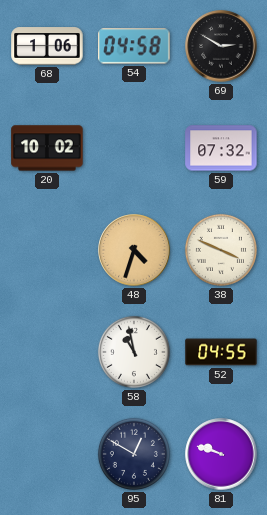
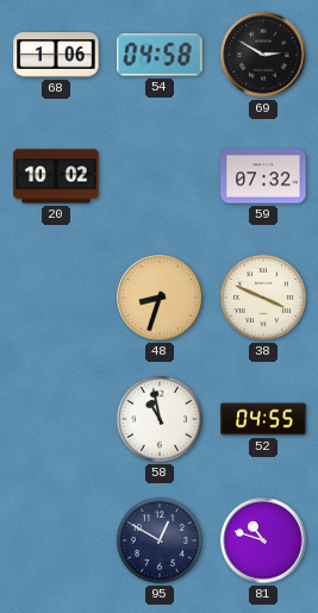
48: 4:33 -> 8:33 (160, 298)
81: 9:48 -> 10:48 (263, 540)
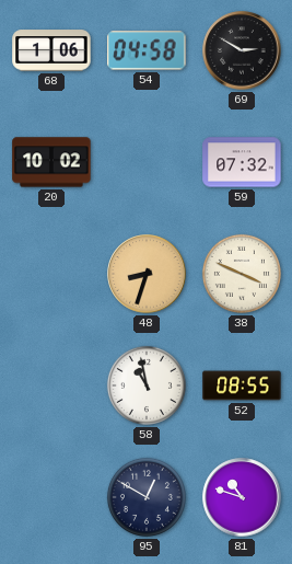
52: 04:55 -> 08:55 (242, 385)
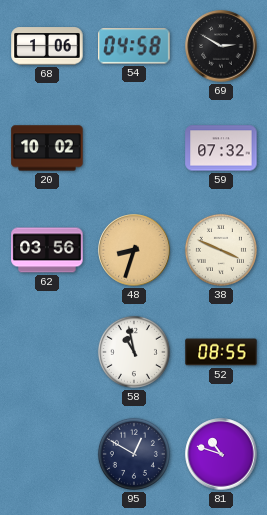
62: none -> 03:56 (47, 250)
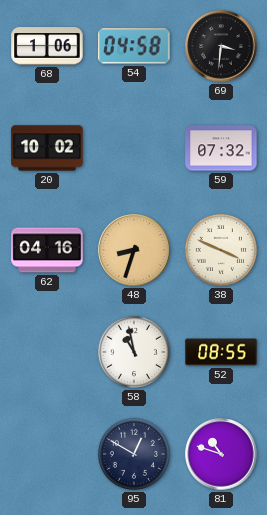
69: 2:50 -> 3:31 (221, 46)
62: 03:56 -> 04:16 (47, 250)
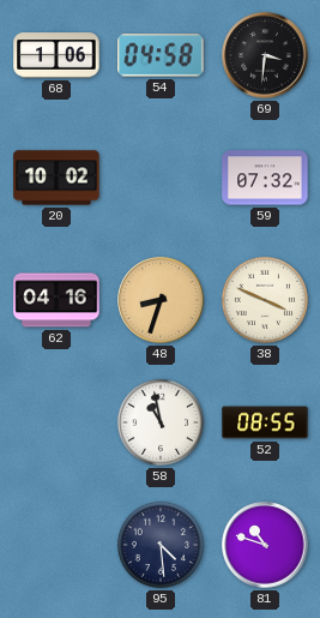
95: 12:50 -> 4:29 (161, 545)
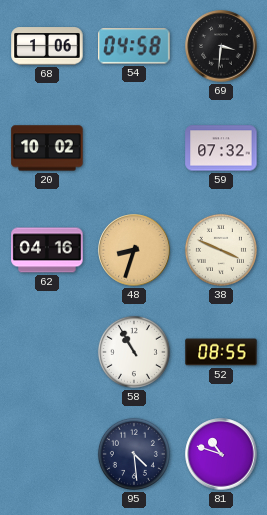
58: 10:58 -> 10:55 (134, 352)
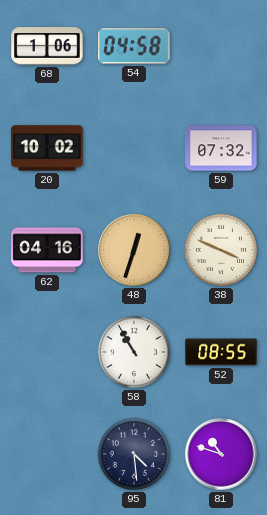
69: 3:31 -> none (221, 46)
48: 8:33 -> 12:33 (134, 250)
